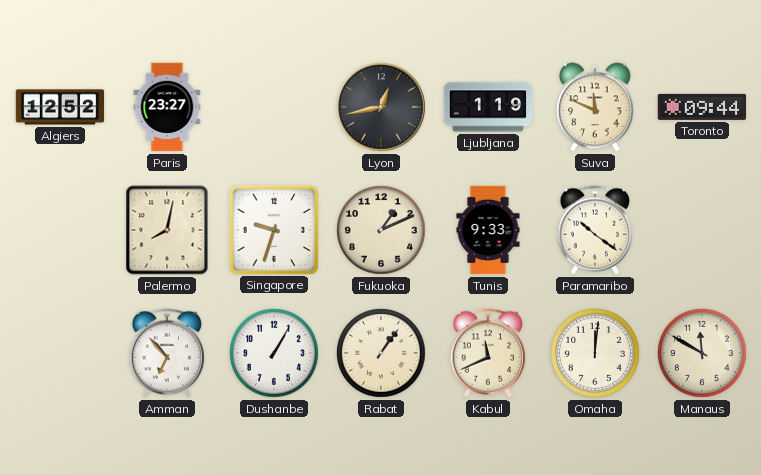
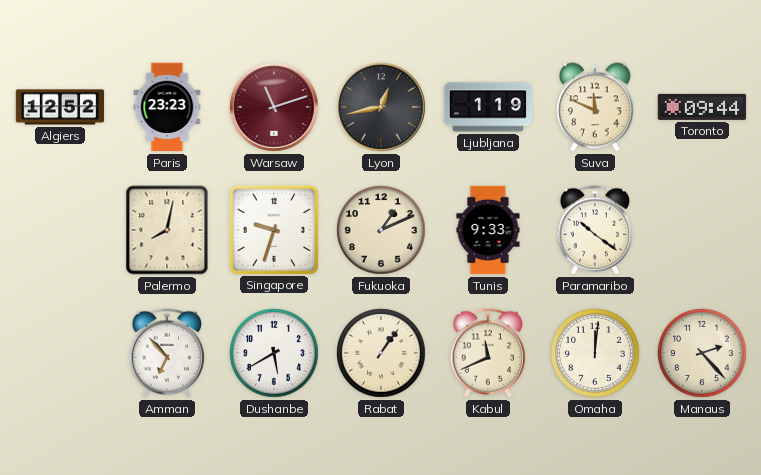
Paris: 23:27 -> 23:23 (167, 107)
Warsaw: none -> 11:12 (274, 107)
Dushanbe: 1:05 -> 5:40 (274, 353)
Manaus: 11:50 -> 2:23 (702, 353)
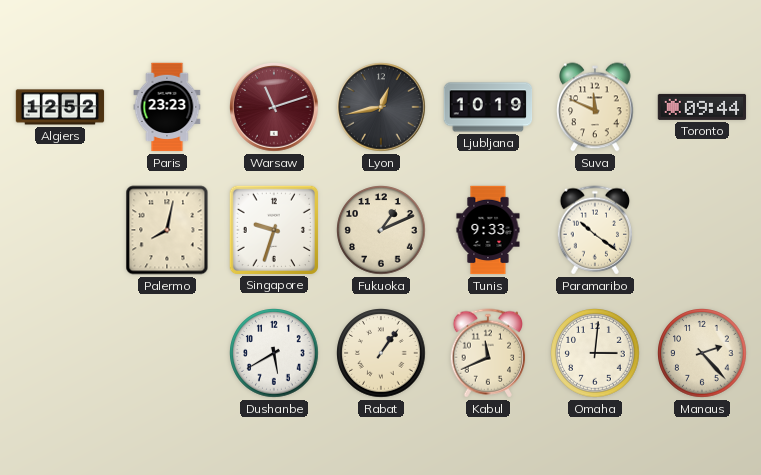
Ljubljana: 1:19 -> 10:19 (488, 107)
Amman: 6:53 -> none (167, 353)
Omaha: 12:01 -> 3:01 (595, 353)
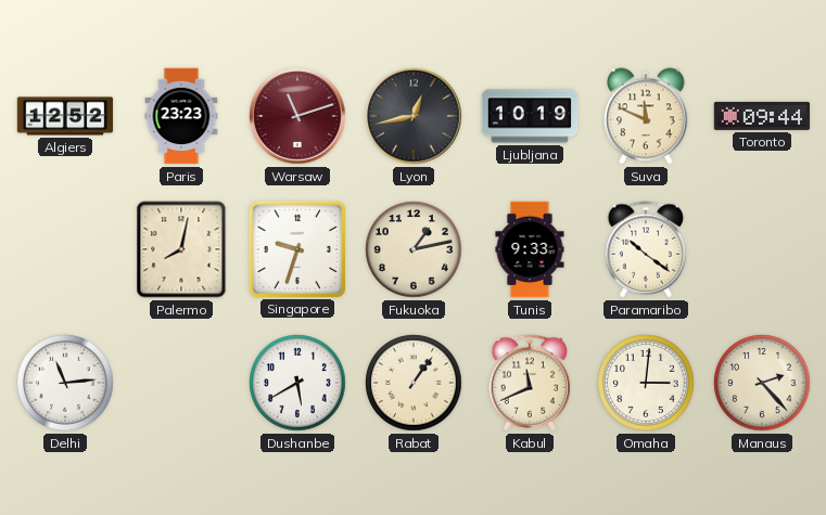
Fukuoka: 1:11 -> 1:13 (414, 249)
Delhi: none -> 11:14 (65, 383)
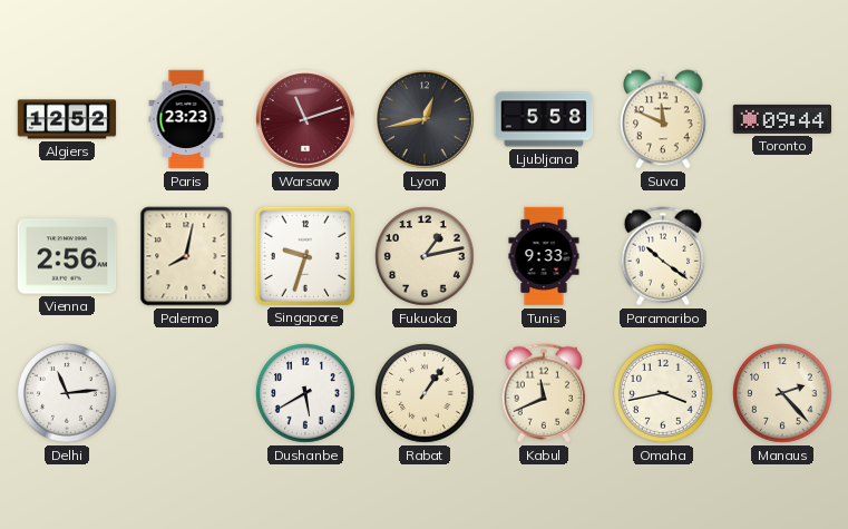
Ljubljana: 10:19 -> 5:58 (544, 119)
Vienna: none -> 2:56 (67, 256)
Omaha: 3:01 -> 3:43 (663, 393)
